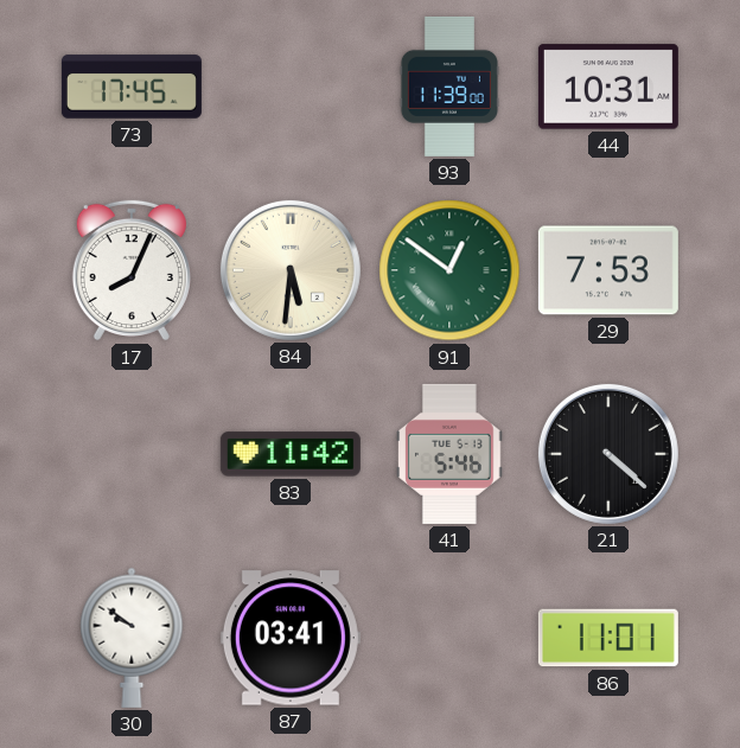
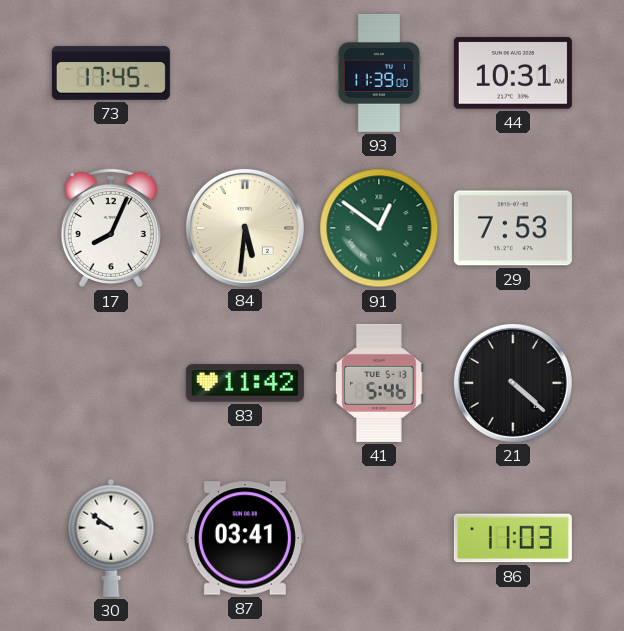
86: 11:01 -> 11:03 (513, 538)
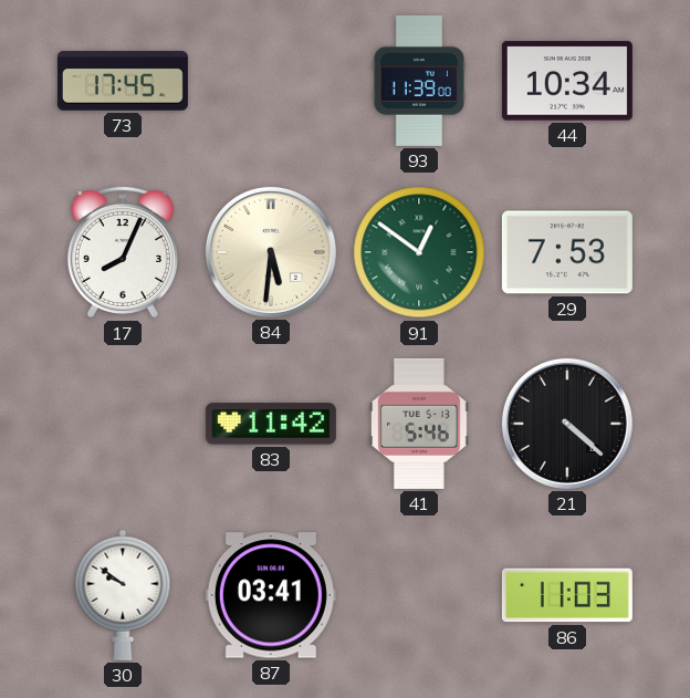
44: 10:31 -> 10:34 (567, 81)
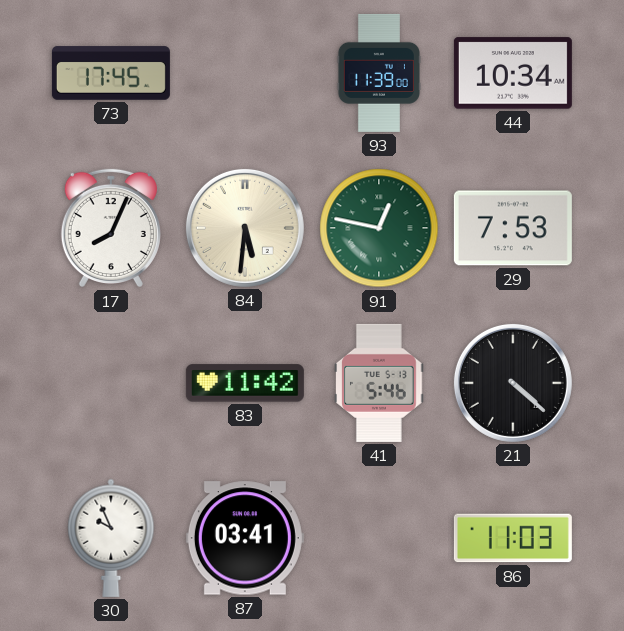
91: 12:51 -> 12:47 (379, 228)
30: 9:51 -> 9:56 (111, 538)
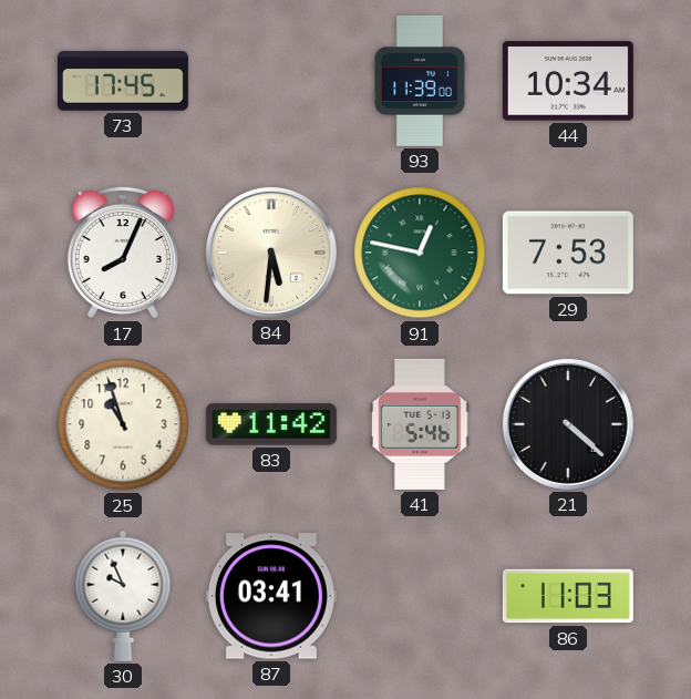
25: none -> 10:57 (123, 424)
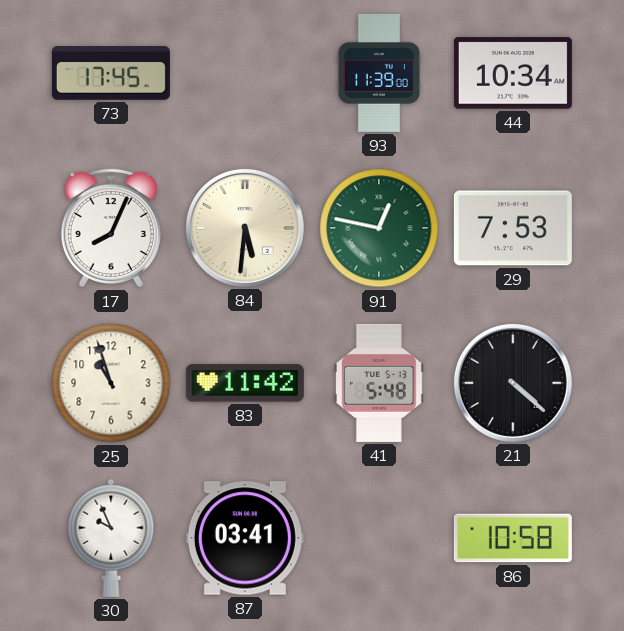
41: 5:46 -> 5:48 (379, 383)
86: 11:03 -> 10:58 (513, 538)
